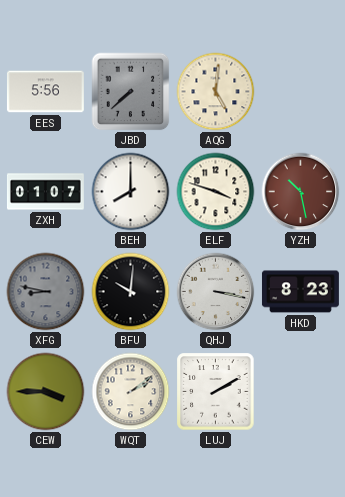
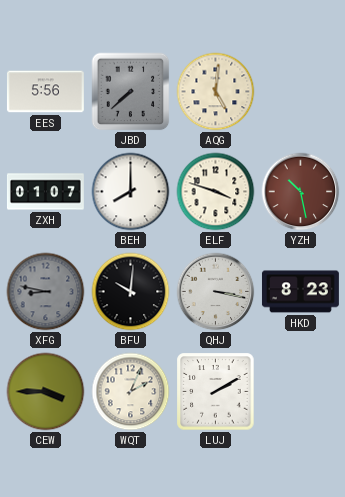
WQT: 2:09 -> 2:04 (131, 392)
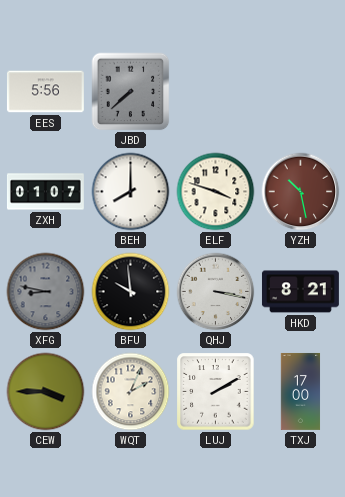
AQG: 5:01 -> none (216, 92)
BFU: 10:01 -> 9:59 (131, 292)
HKD: 8:23 -> 8:21 (300, 292)
TXJ: none -> 17:00 (301, 391)
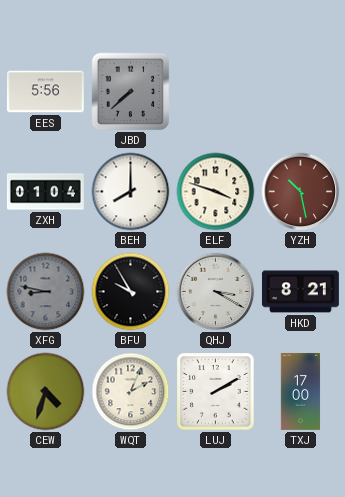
ZXH: 01:07 -> 01:04 (45, 192)
BFU: 9:59 -> 9:55 (131, 292)
QHJ: 3:17 -> 3:20 (216, 292)
CEW: 3:45 -> 4:33 (46, 392)
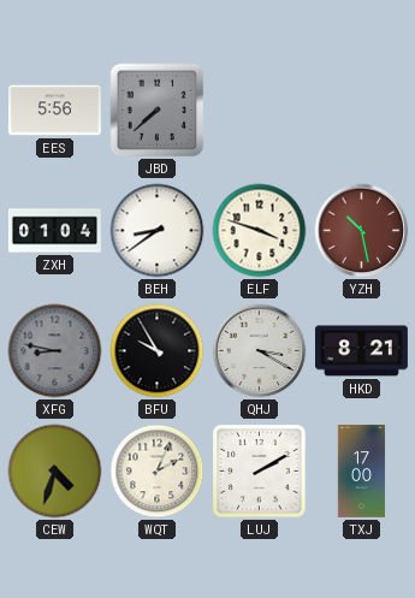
BEH: 8:00 -> 8:39 (158, 231)
